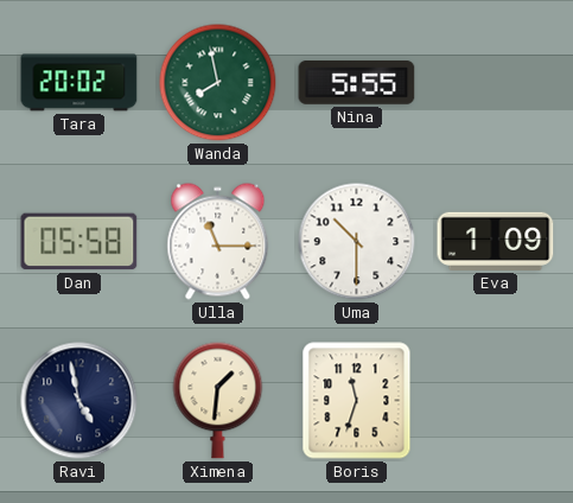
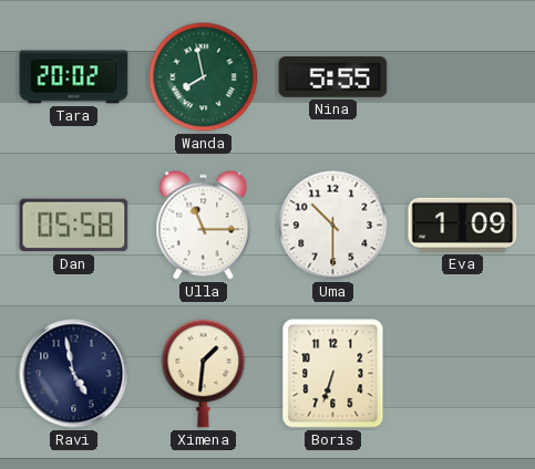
Boris: 11:33 -> 6:33 (333, 374)
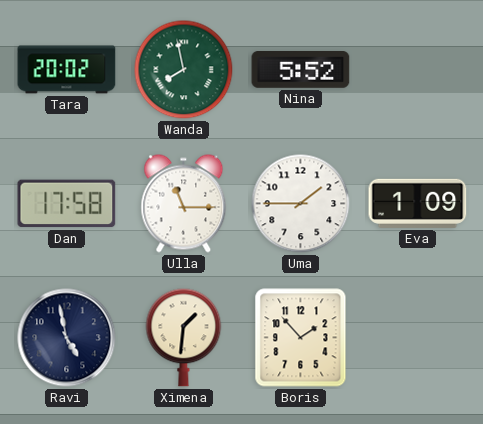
Nina: 5:55 -> 5:52 (301, 70)
Dan: 05:58 -> 17:58 (67, 204)
Uma: 10:30 -> 1:45 (301, 204)
Boris: 6:33 -> 1:53 (301, 338)
